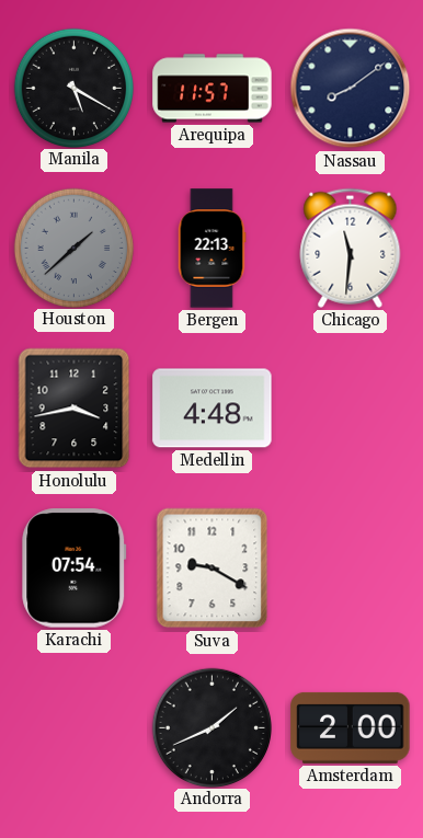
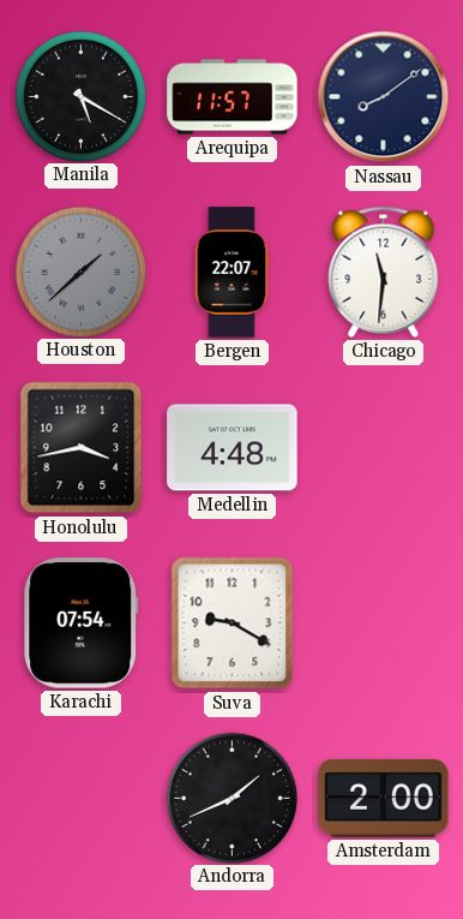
Bergen: 22:13 -> 22:07 (231, 273)
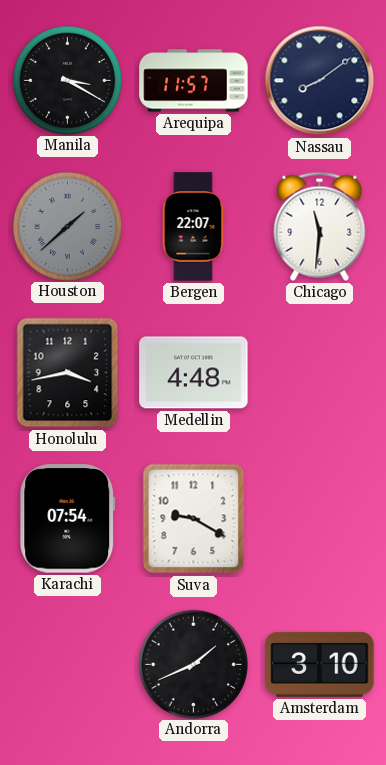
Manila: 5:20 -> 3:20 (67, 80)
Amsterdam: 2:00 -> 3:10 (320, 664)
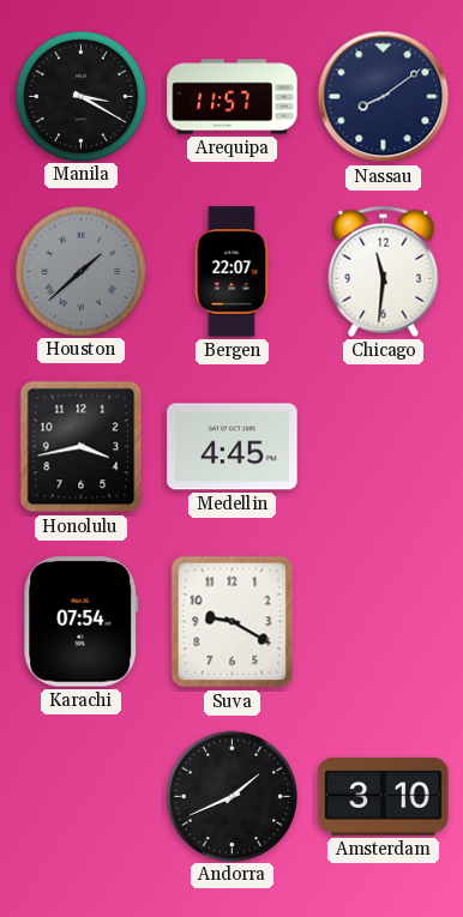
Medellin: 4:48 -> 4:45 (233, 447)
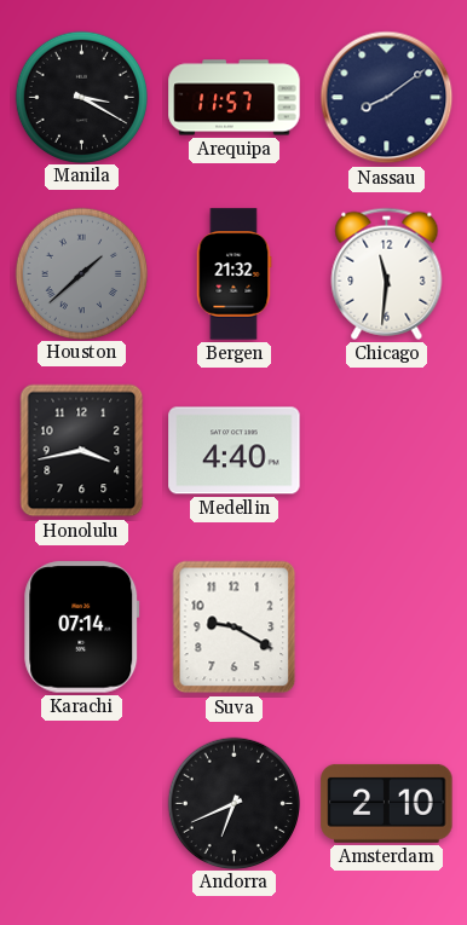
Bergen: 22:07 -> 21:32 (234, 274)
Medellin: 4:45 -> 4:40 (235, 451)
Karachi: 07:54 -> 07:14 (82, 628)
Andorra: 1:41 -> 6:41 (234, 803)
Amsterdam: 3:10 -> 2:10 (387, 803)
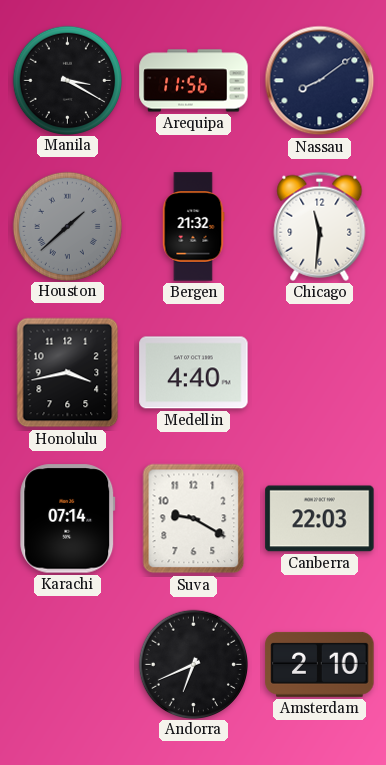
Arequipa: 11:57 -> 11:56 (194, 81)
Canberra: none -> 22:03 (320, 519)
